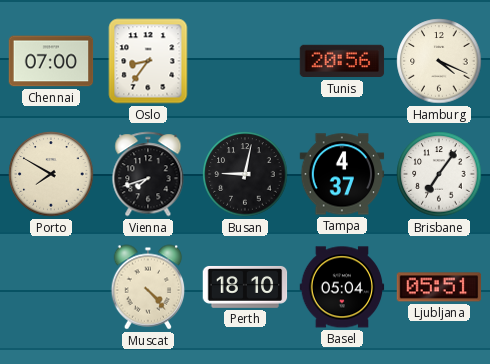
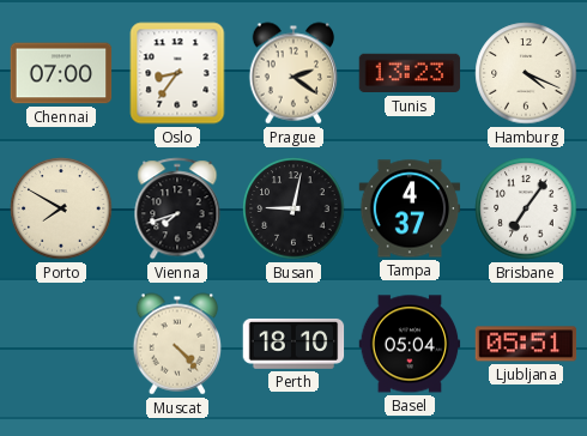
Prague: none -> 2:21 (293, 73)
Tunis: 20:56 -> 13:23 (410, 73)
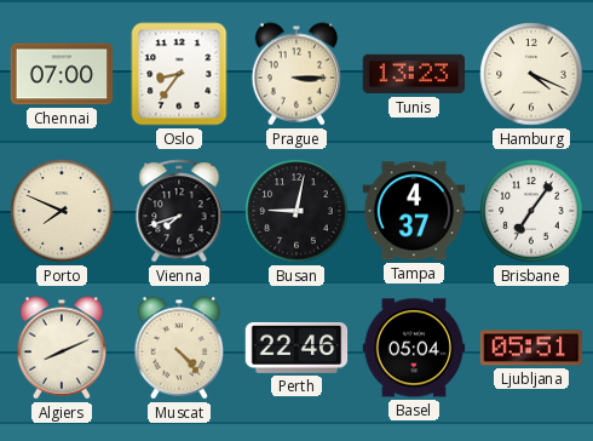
Prague: 2:21 -> 3:15 (296, 74)
Porto: 7:50 -> 7:49 (62, 211)
Algiers: none -> 8:11 (62, 348)
Perth: 18:10 -> 22:46 (296, 348)
